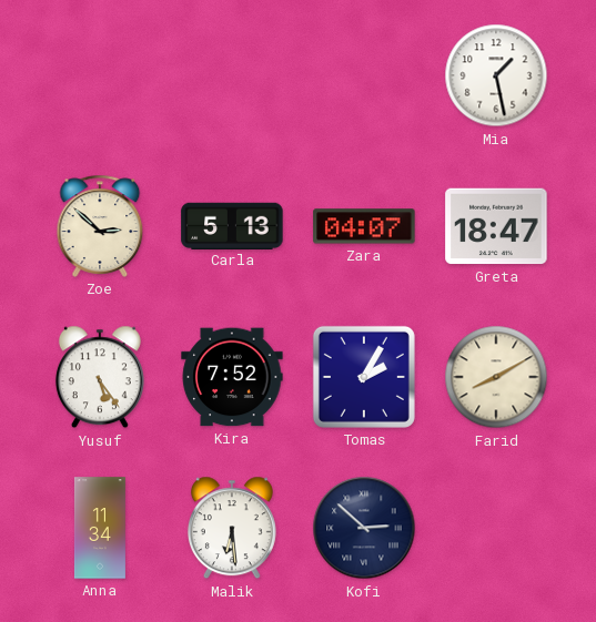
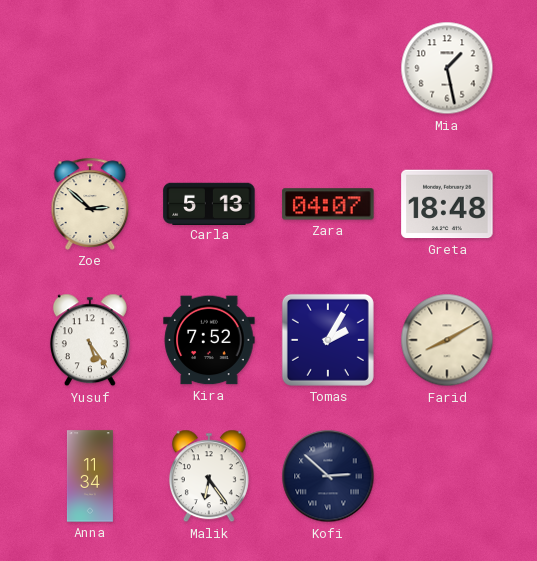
Greta: 18:47 -> 18:48 (447, 204)
Malik: 6:29 -> 6:24 (209, 476)
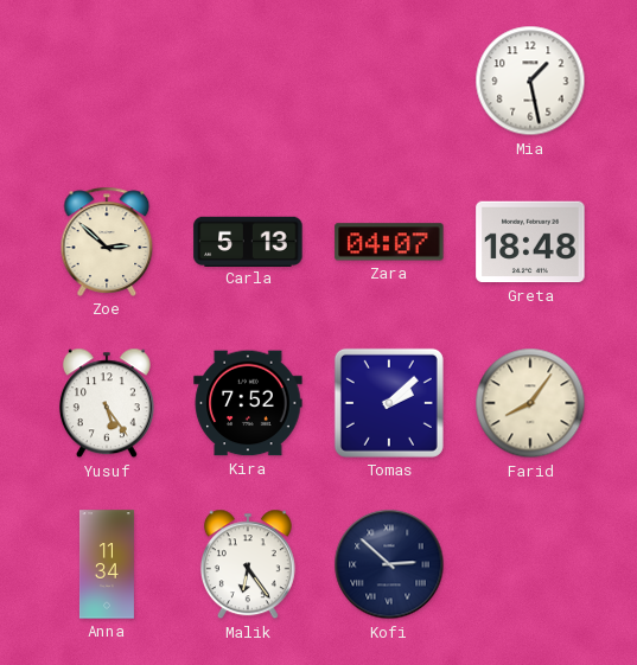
Tomas: 2:05 -> 2:08 (389, 403)
Farid: 8:10 -> 8:06 (530, 403)
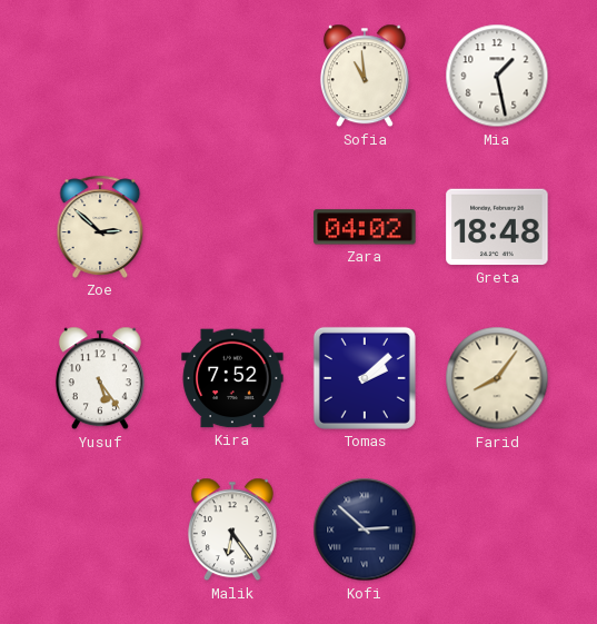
Sofia: none -> 10:59 (365, 76)
Carla: 5:13 -> none (248, 241)
Zara: 04:07 -> 04:02 (365, 227)
Anna: 11:34 -> none (107, 564)
